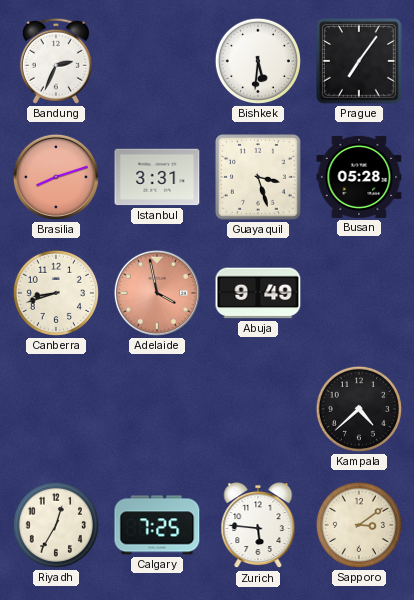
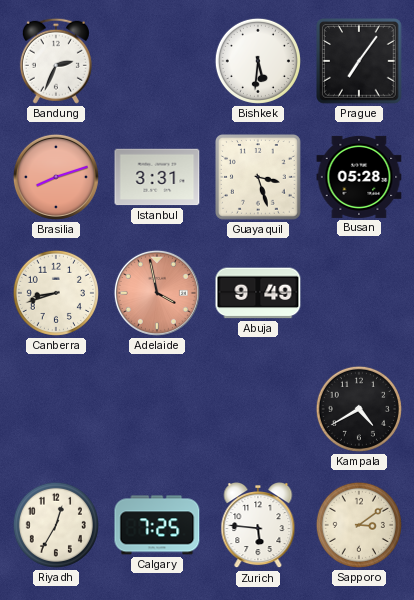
Kampala: 4:38 -> 4:40 (359, 409)
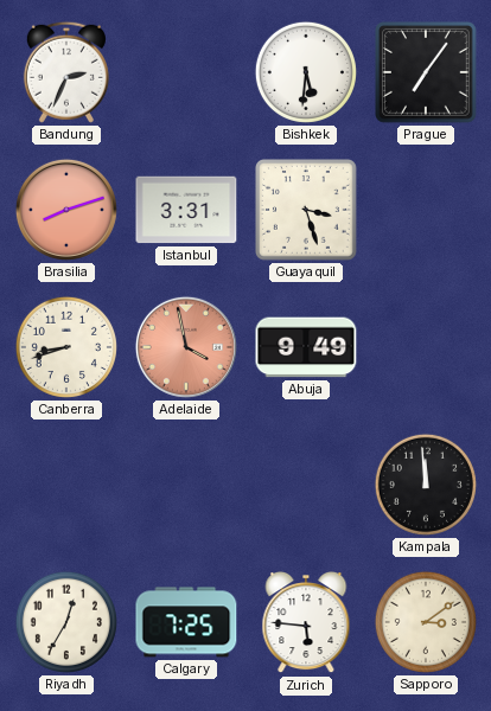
Busan: 05:28 -> none (359, 177)
Kampala: 4:40 -> 11:59 (426, 485)
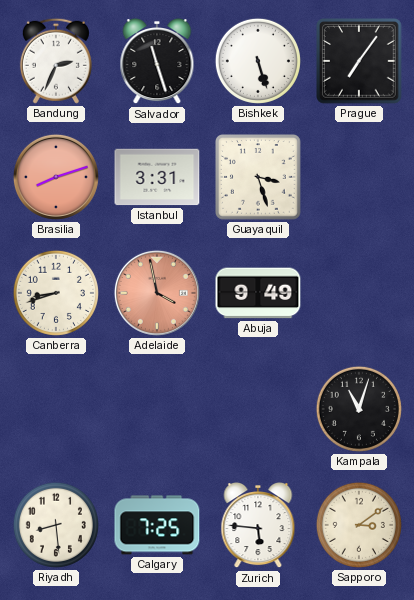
Salvador: none -> 11:27 (157, 62)
Bishkek: 5:31 -> 5:27 (258, 61)
Kampala: 11:59 -> 11:03 (359, 409)
Riyadh: 12:35 -> 8:29 (56, 525)
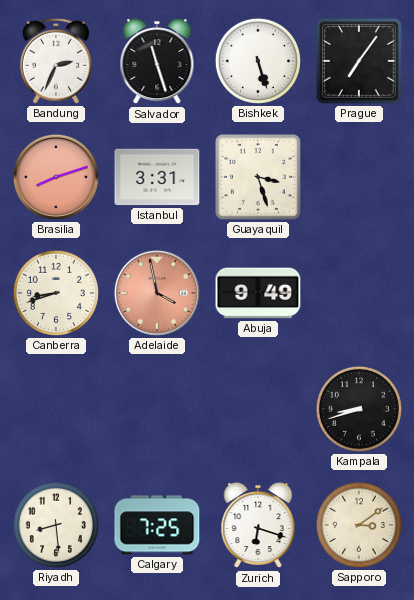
Kampala: 11:03 -> 8:42 (359, 409)
Zurich: 5:46 -> 6:18 (258, 526)
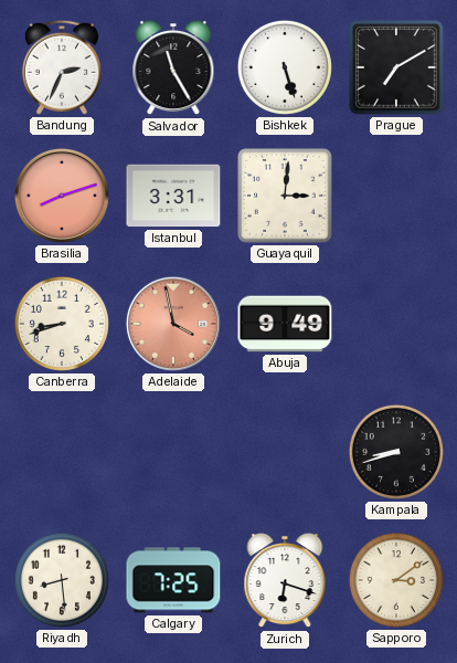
Salvador: 11:27 -> 11:25 (173, 69)
Prague: 7:06 -> 7:10 (397, 69)
Guayaquil: 3:27 -> 3:01 (286, 197)
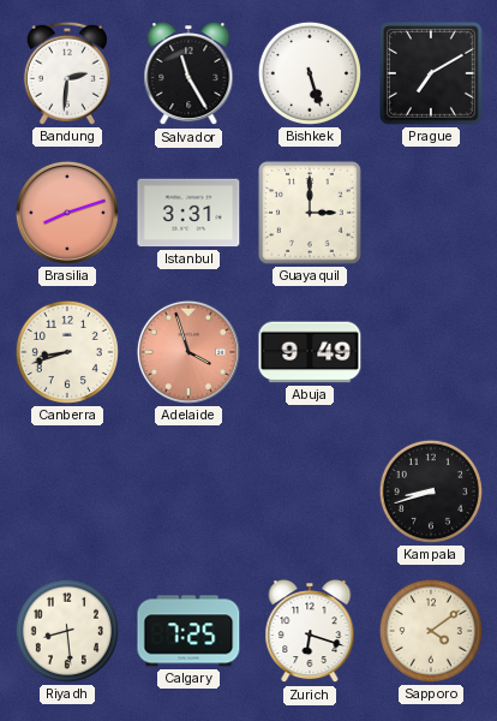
Bandung: 2:34 -> 2:31 (67, 73)
Guayaquil: 3:01 -> 3:00 (311, 214)
Adelaide: 3:58 -> 3:57 (188, 352)
Sapporo: 3:09 -> 4:09 (431, 631)
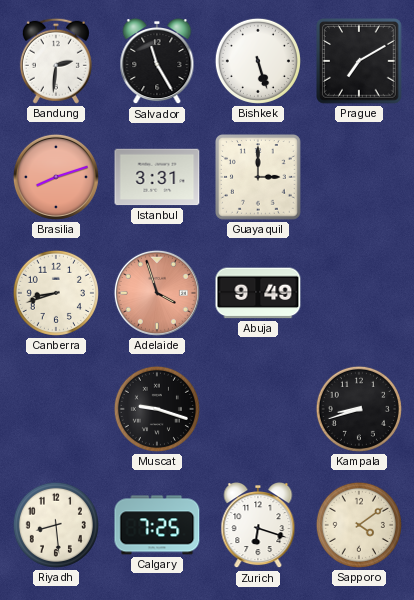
Muscat: none -> 9:18 (157, 409)
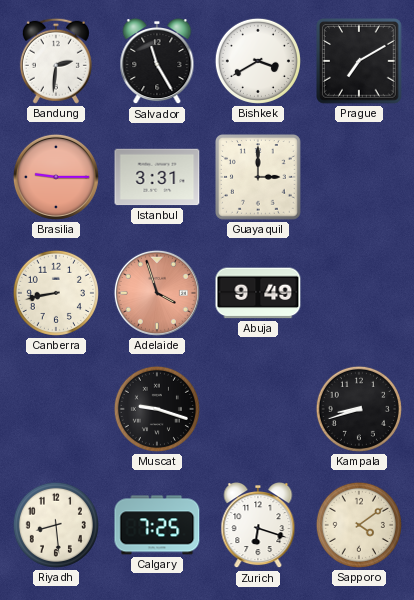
Bishkek: 5:27 -> 3:40 (258, 61)
Brasilia: 8:12 -> 9:15 (56, 177)
Canberra: 8:42 -> 8:43 (56, 293)
